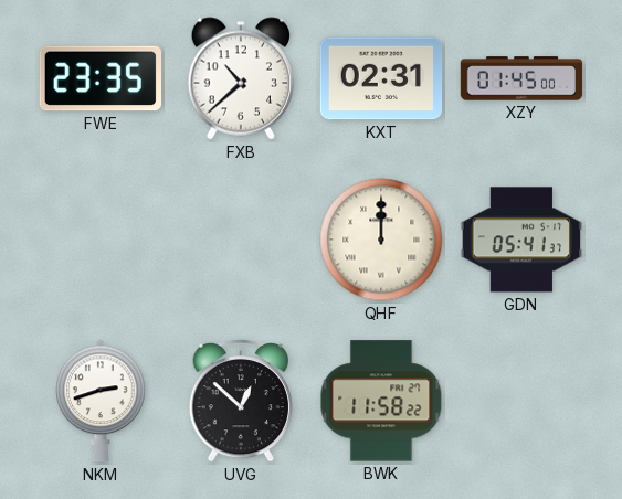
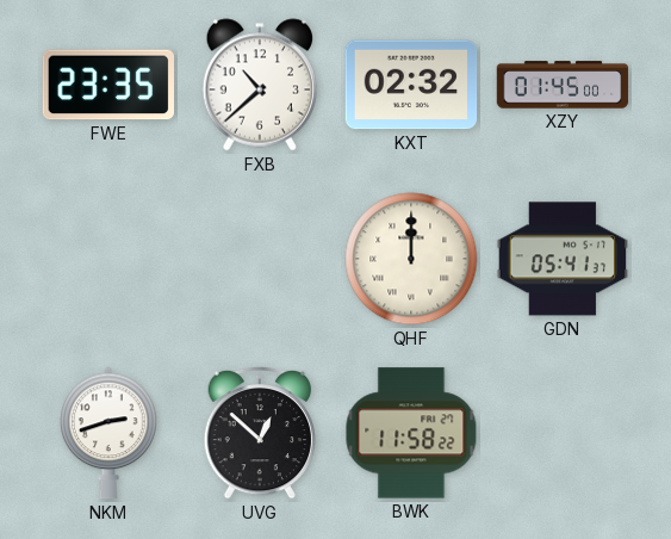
KXT: 02:31 -> 02:32 (411, 85)
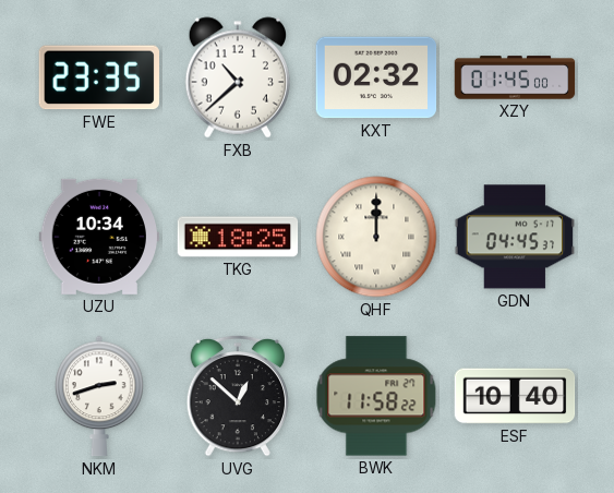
UZU: none -> 10:34 (98, 237)
TKG: none -> 18:25 (238, 237)
GDN: 05:41 -> 04:45 (515, 237)
ESF: none -> 10:40 (515, 396)
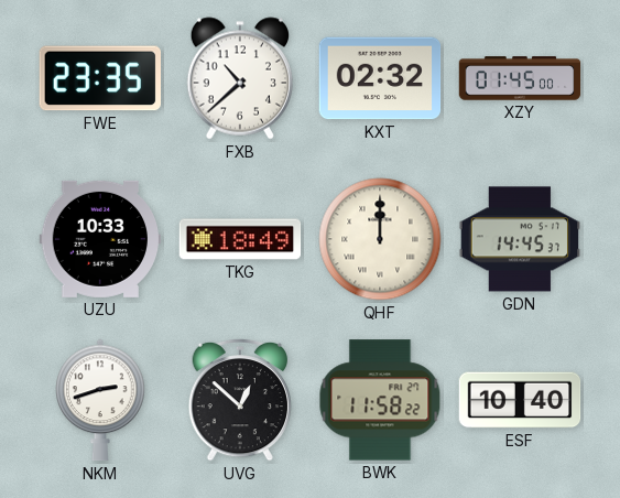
UZU: 10:34 -> 10:33 (99, 239)
TKG: 18:25 -> 18:49 (240, 239)
GDN: 04:45 -> 14:45 (520, 239)
